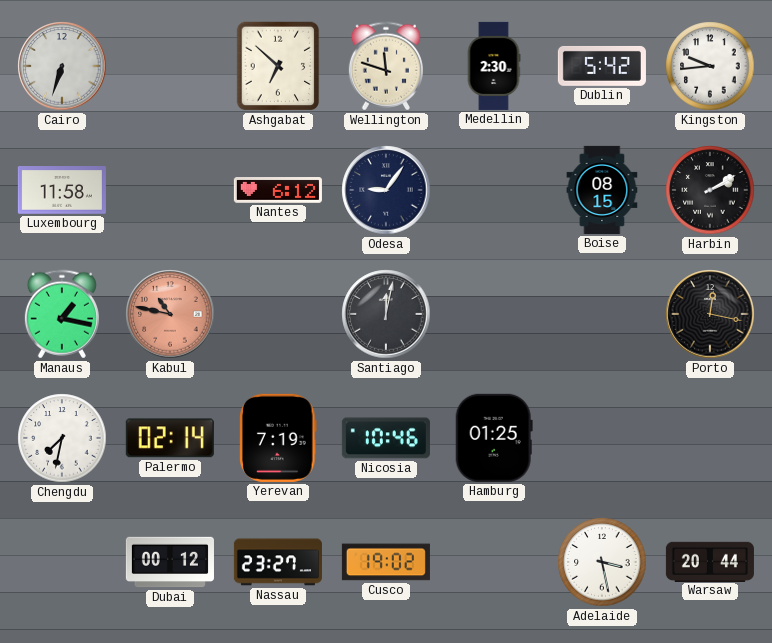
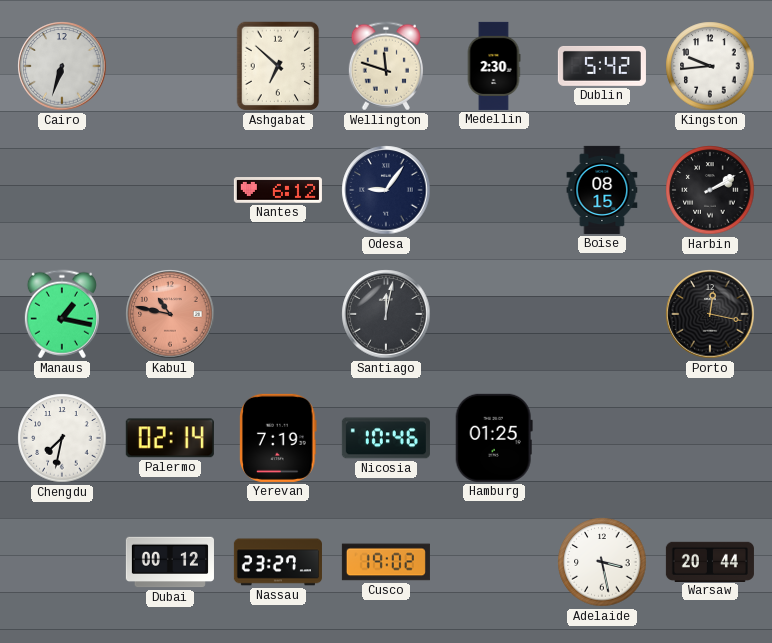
Luxembourg: 11:58 -> none (62, 191)
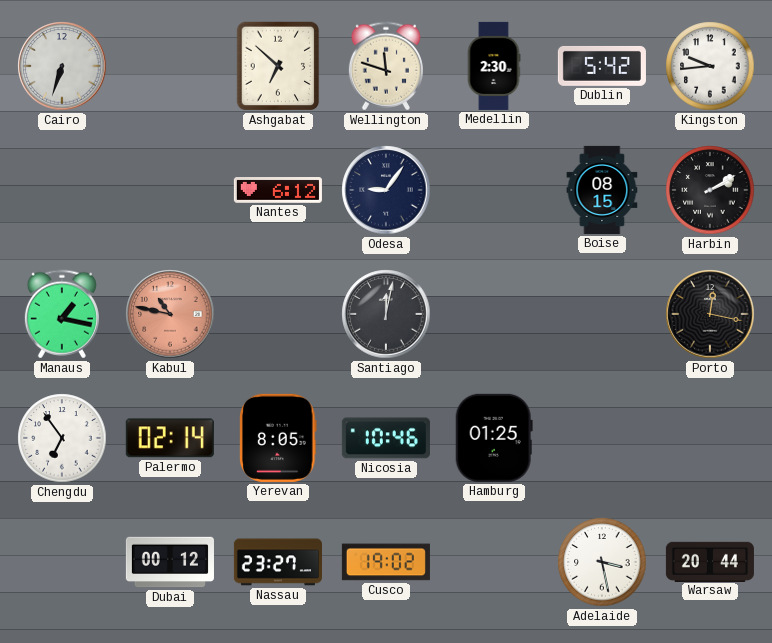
Chengdu: 7:32 -> 6:54 (62, 438)
Yerevan: 7:19 -> 8:05 (279, 438)
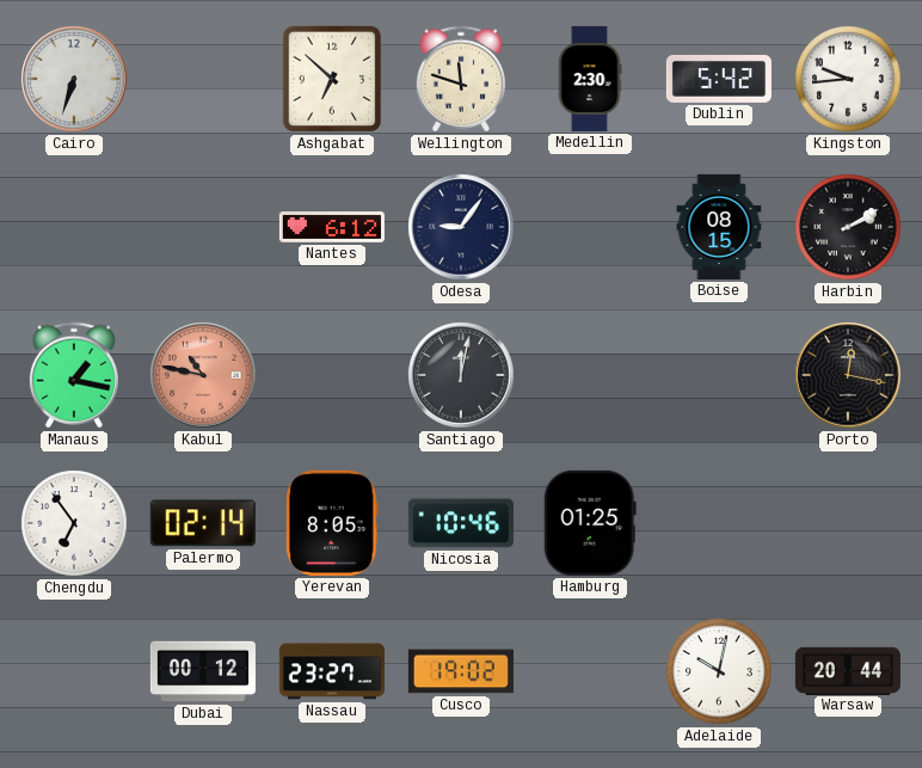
Adelaide: 3:28 -> 10:02 (719, 671)
